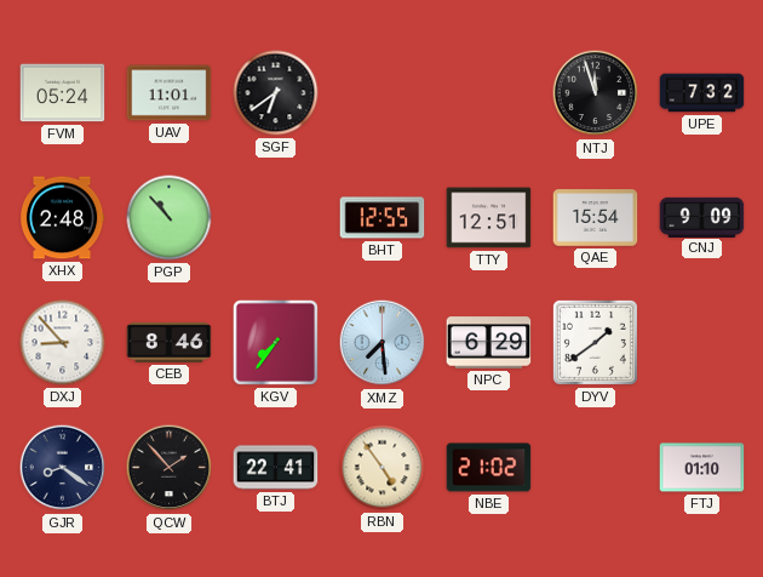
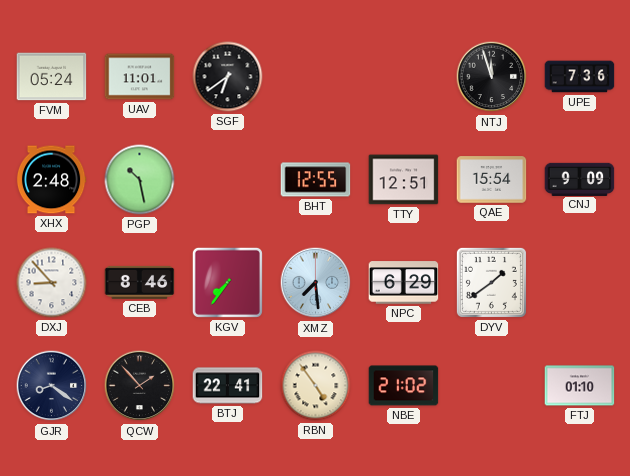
UPE: 7:32 -> 7:36 (580, 77)
PGP: 10:53 -> 10:28 (140, 180)
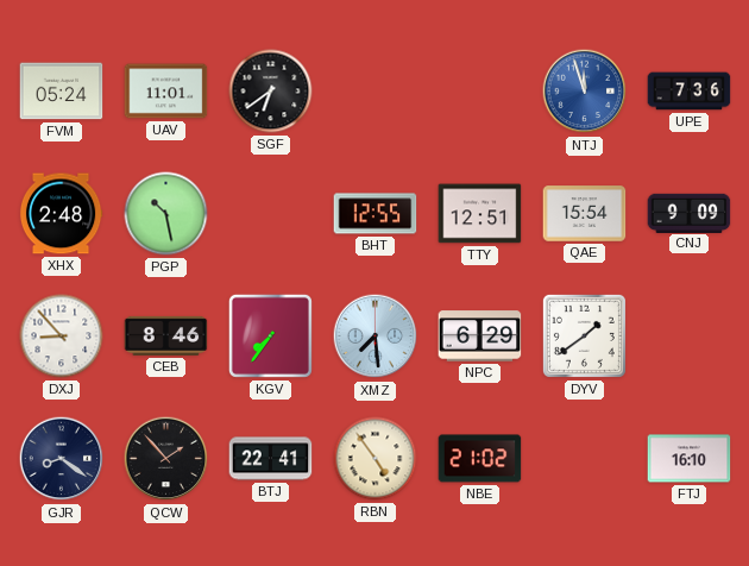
NTJ dial: black -> blue (585, 92)
FTJ: 01:10 -> 16:10 (690, 459)
